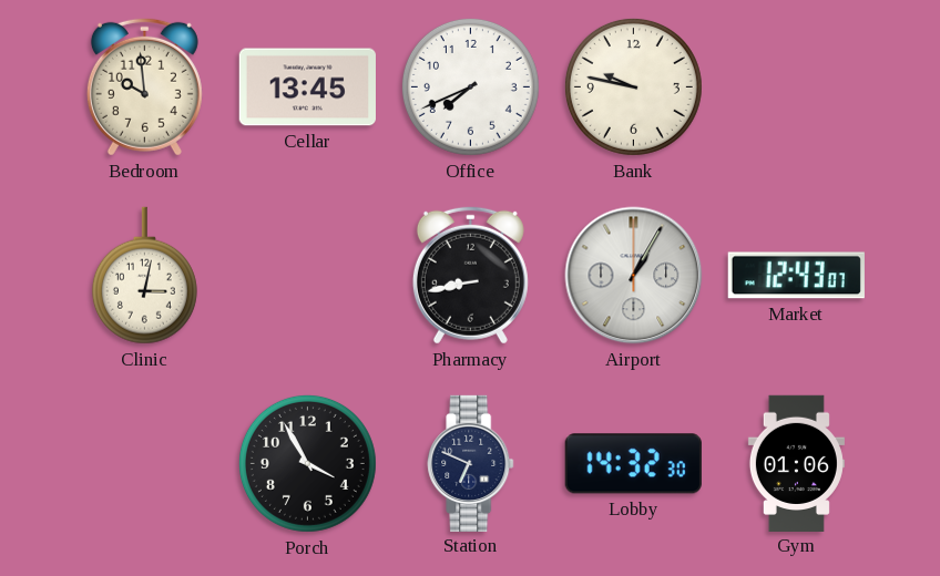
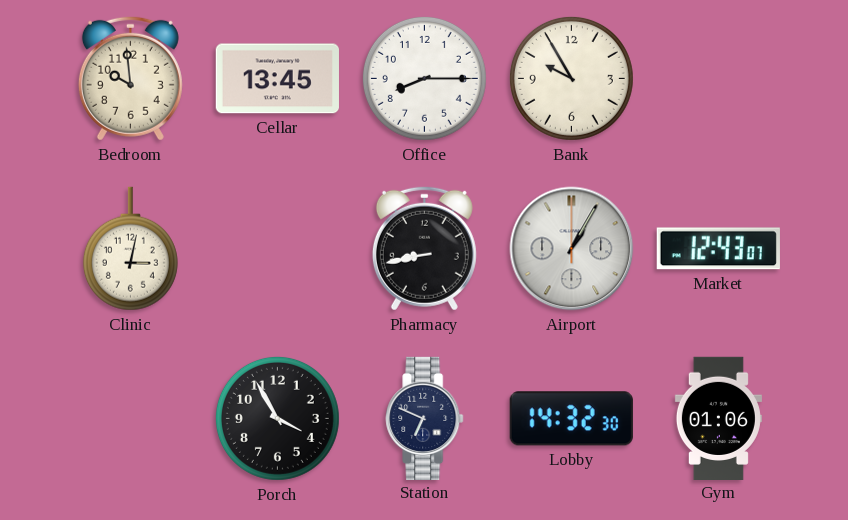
Office: 7:41 -> 8:15 (424, 78)
Bank: 9:47 -> 9:55 (571, 78)
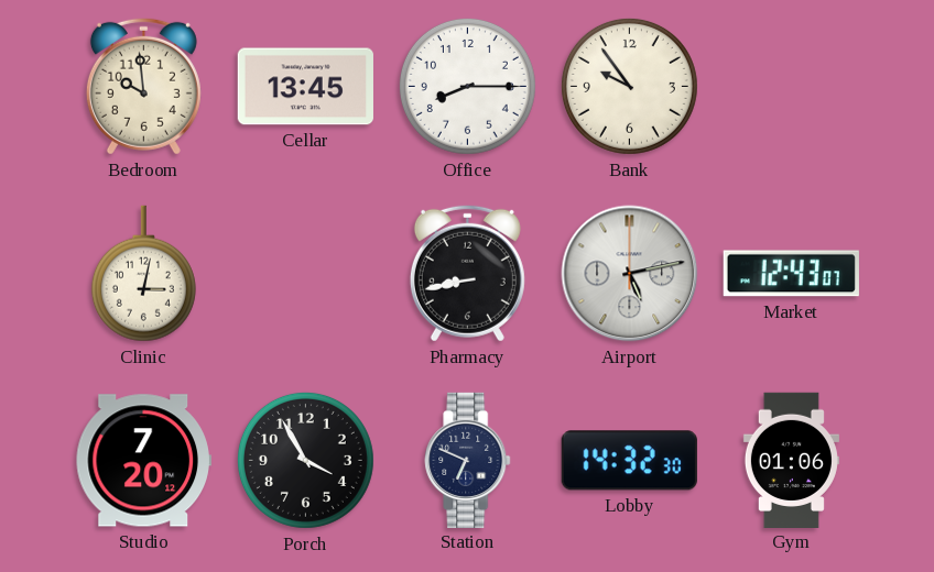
Bank: 9:55 -> 9:54 (629, 86)
Airport: 1:05 -> 5:13 (630, 274)
Studio: none -> 7:20 (143, 461)
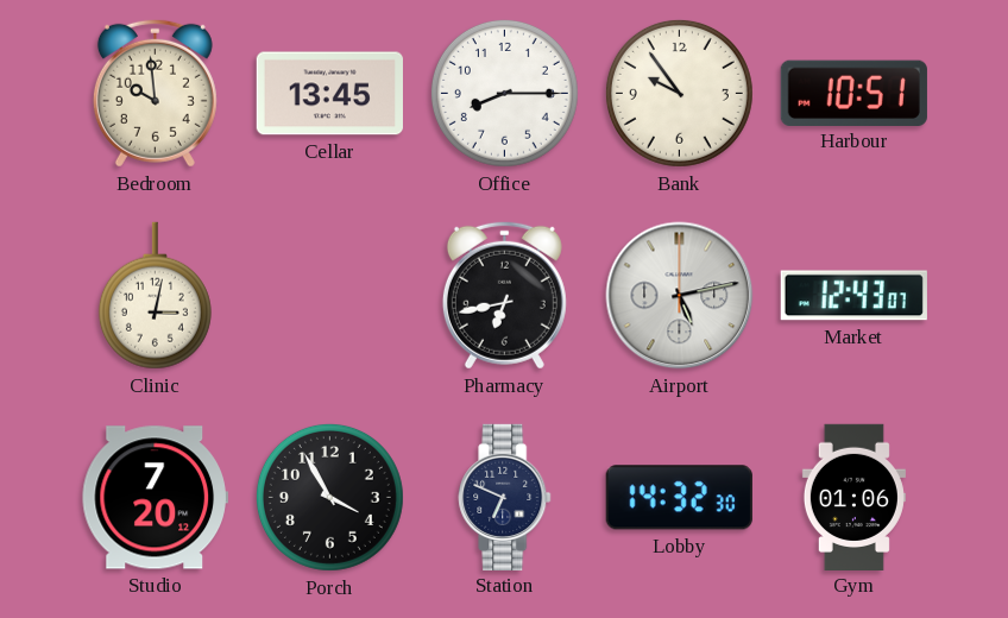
Harbour: none -> 10:51 (853, 93)
Pharmacy: 8:43 -> 6:43 (504, 295)
